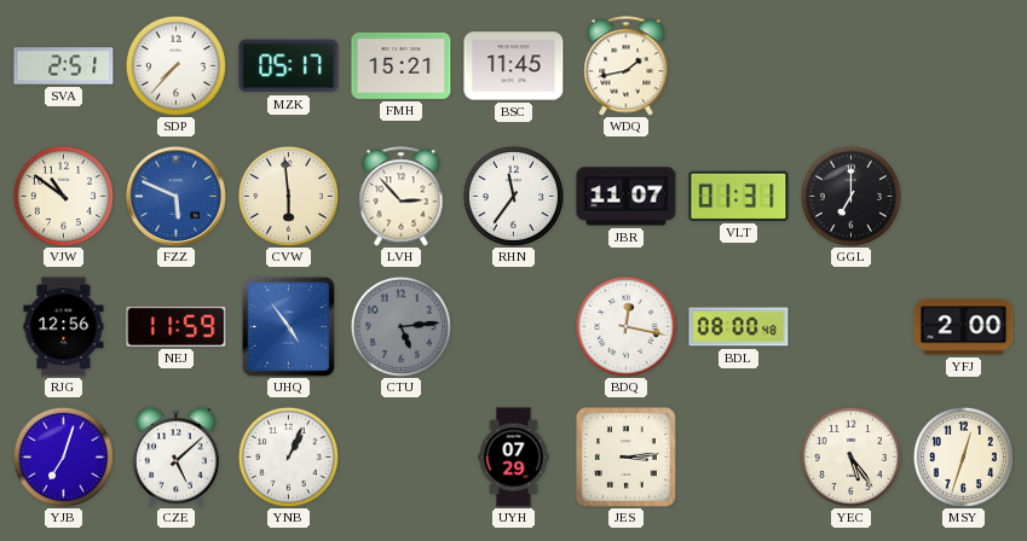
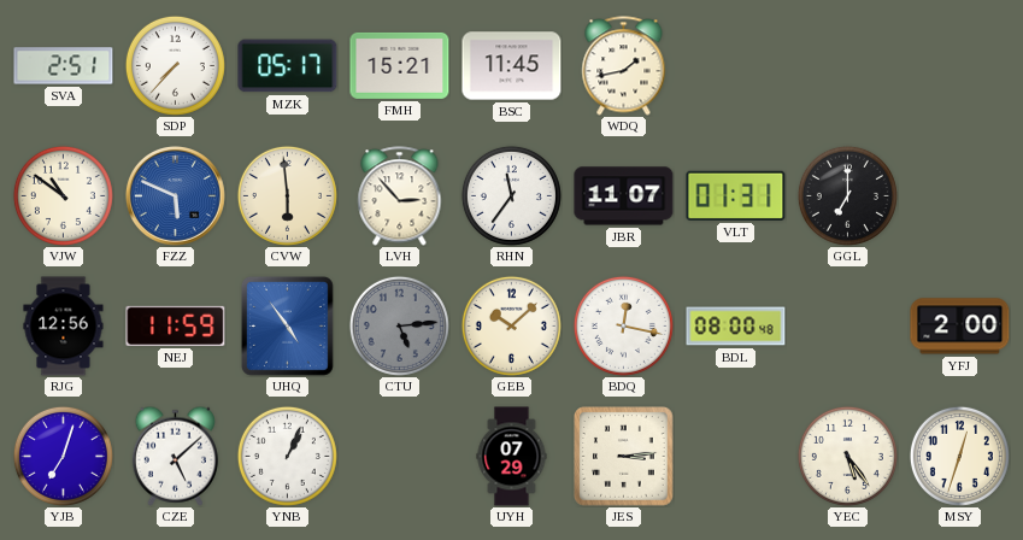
GEB: none -> 10:08 (511, 325)
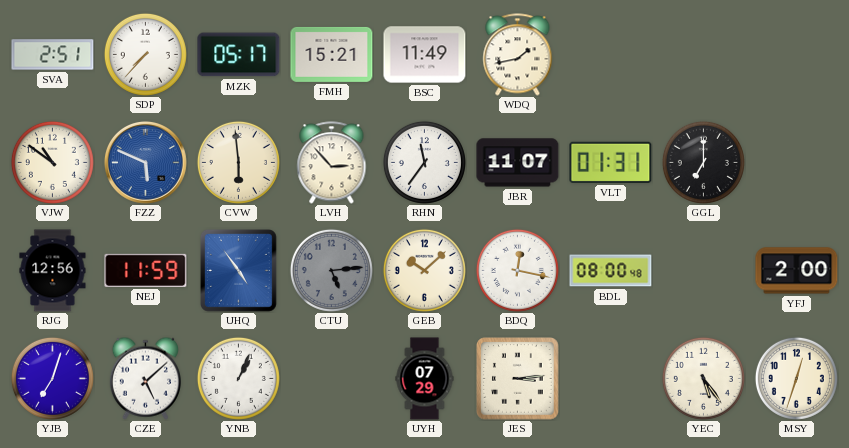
BSC: 11:45 -> 11:49 (425, 55)
